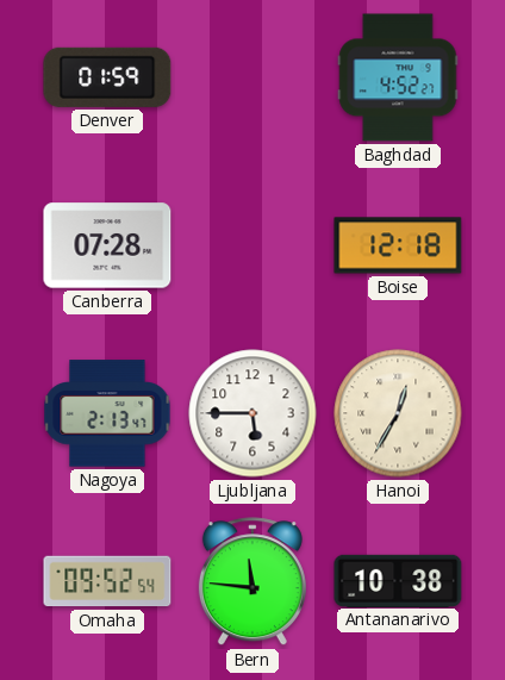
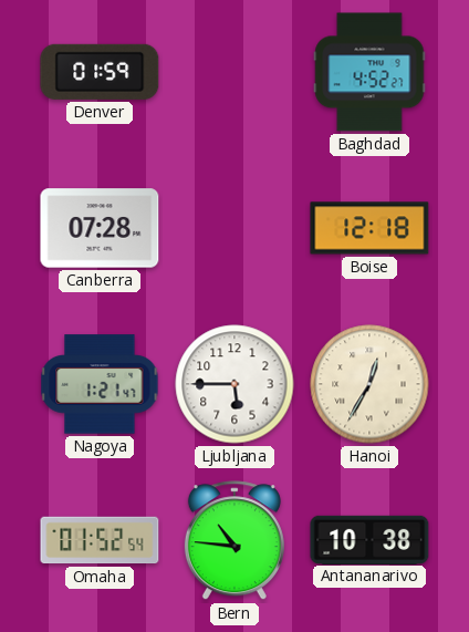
Nagoya: 2:13 -> 1:21 (100, 384)
Omaha: 09:52 -> 01:52 (100, 540)
Bern: 11:46 -> 10:46 (234, 541)
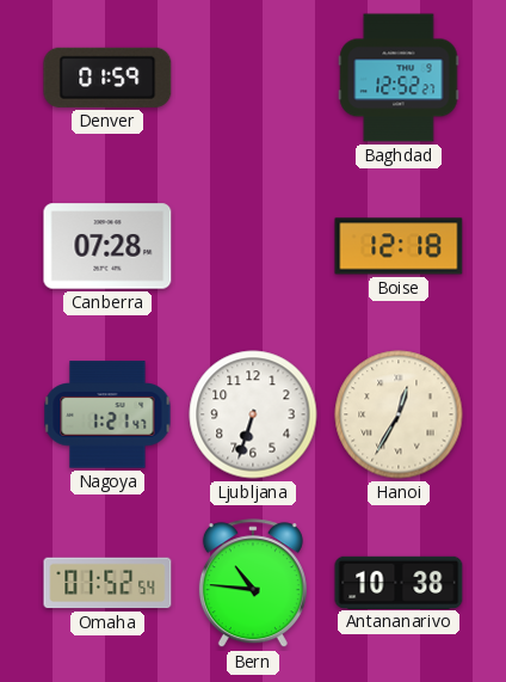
Baghdad: 4:52 -> 12:52 (399, 78)
Ljubljana: 5:45 -> 6:33 (253, 414)
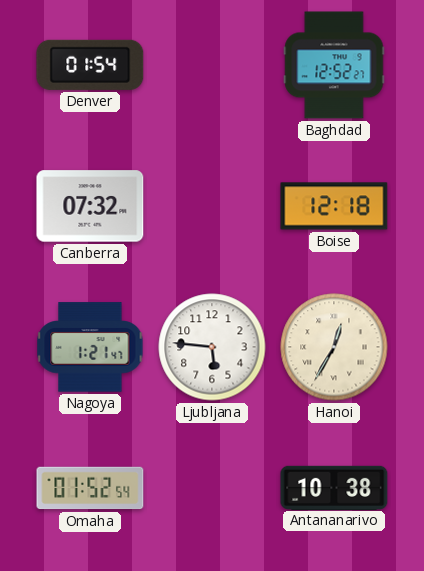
Denver: 01:59 -> 01:54 (90, 65)
Canberra: 07:28 -> 07:32 (90, 206)
Ljubljana: 6:33 -> 5:46 (212, 347)
Bern: 10:46 -> none (253, 584)
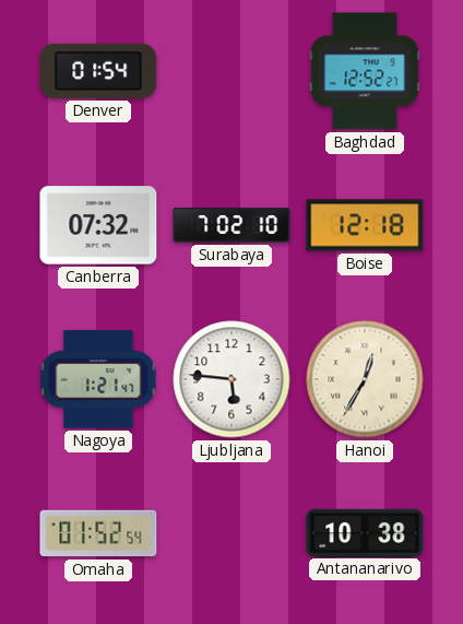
Surabaya: none -> 7:02 (231, 225)
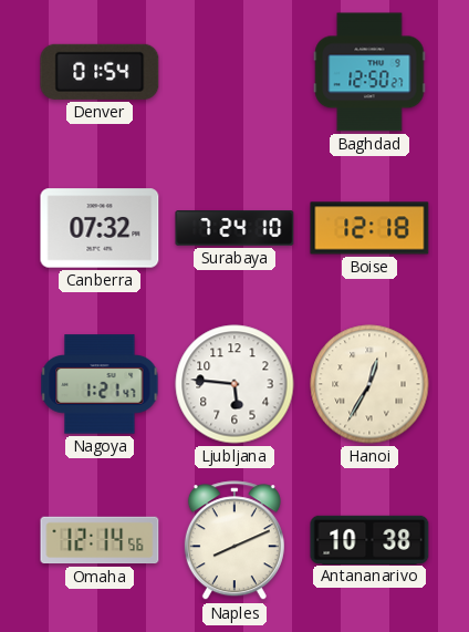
Baghdad: 12:52 -> 12:50 (369, 72)
Surabaya: 7:02 -> 7:24 (234, 228)
Omaha: 01:52 -> 12:14 (100, 540)
Naples: none -> 8:11 (234, 541)
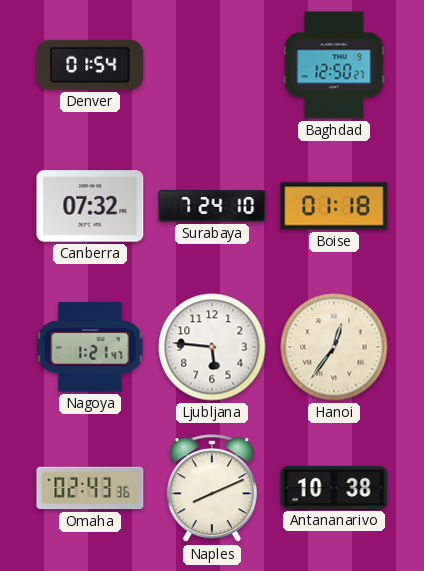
Boise: 12:18 -> 01:18 (334, 206)
Hanoi: 12:35 -> 12:36 (334, 347)
Omaha: 12:14 -> 02:43 (90, 488)
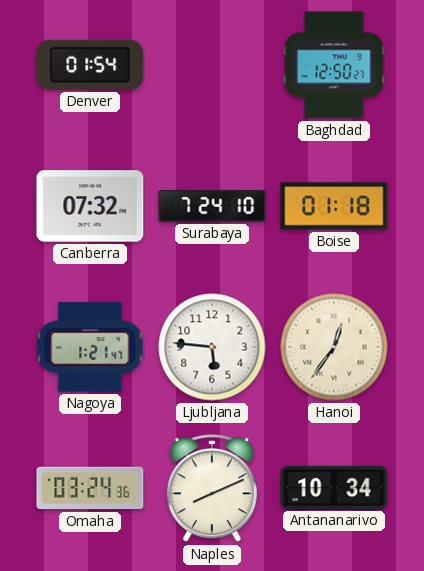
Omaha: 02:43 -> 03:24 (90, 488)
Antananarivo: 10:38 -> 10:34 (334, 487)
